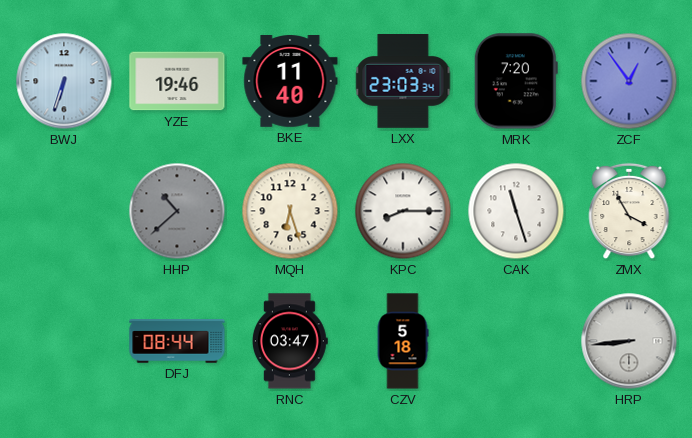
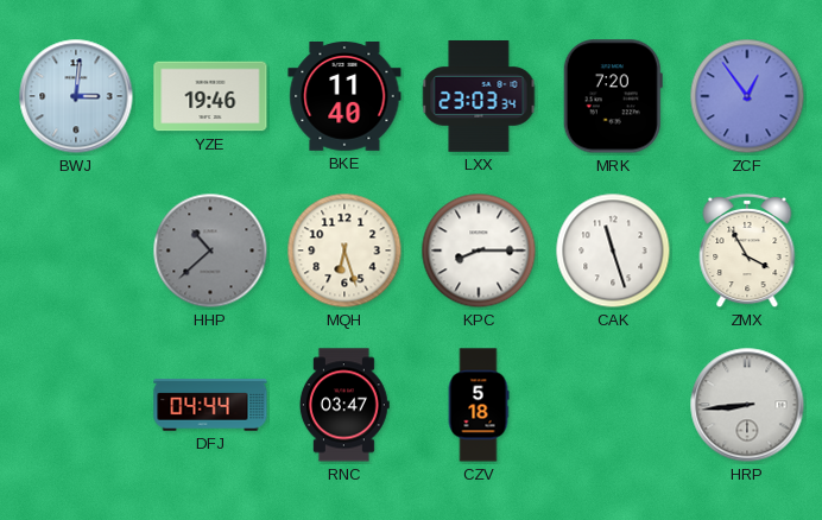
BWJ: 6:33 -> 3:01 (76, 96)
DFJ: 08:44 -> 04:44 (210, 405)
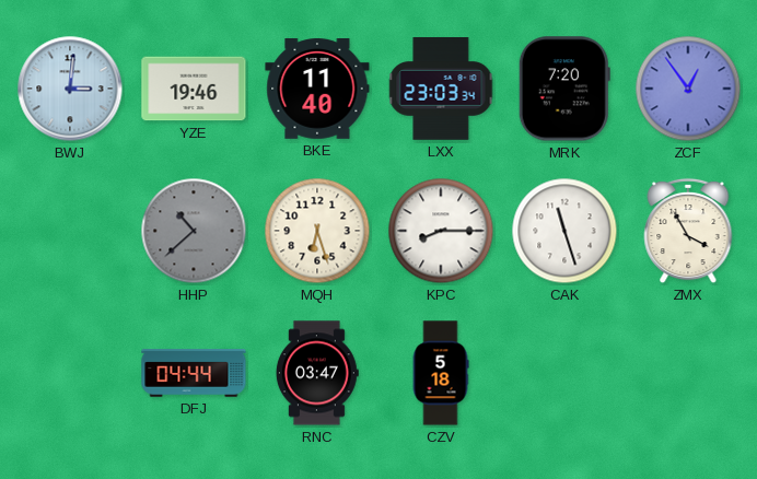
HRP: 8:44 -> none (747, 405)
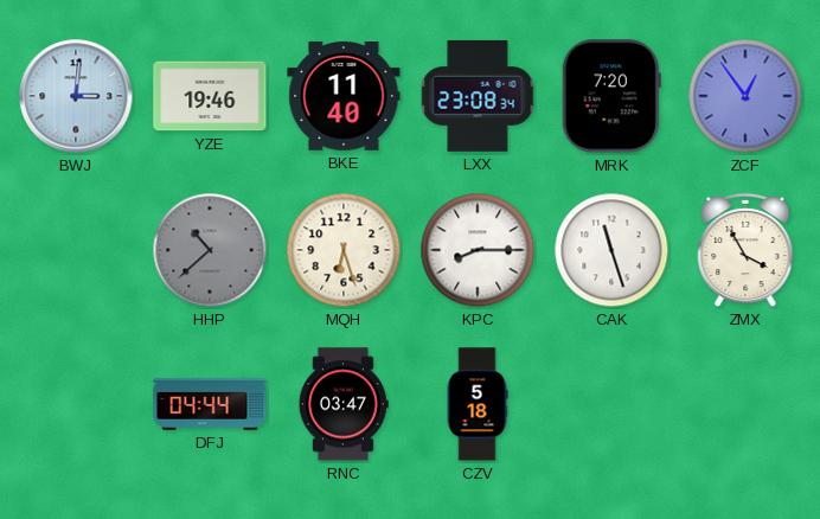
LXX: 23:03 -> 23:08 (478, 97)
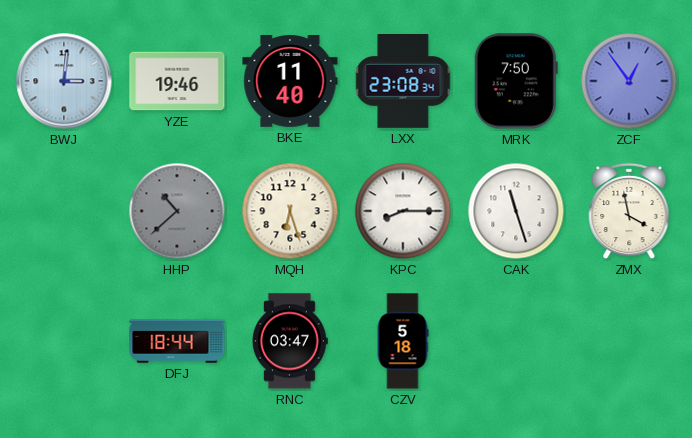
MRK: 7:20 -> 7:50 (516, 81)
ZMX: 3:55 -> 3:58 (629, 211)
DFJ: 04:44 -> 18:44 (177, 341)
